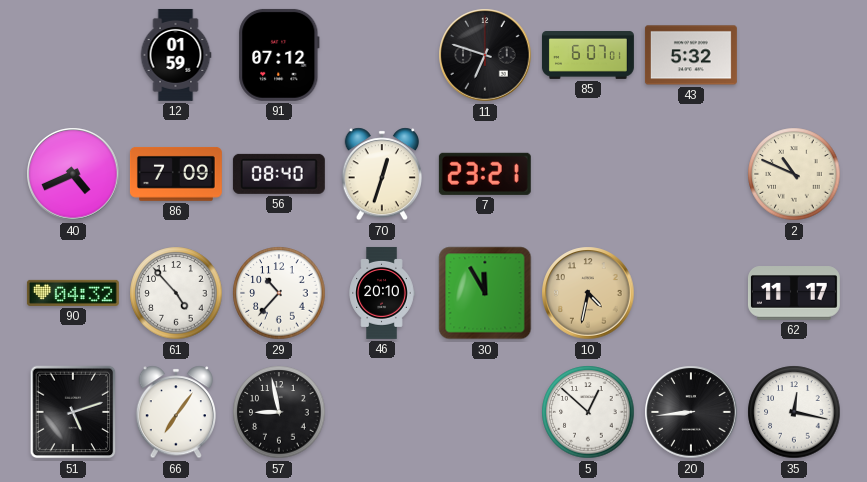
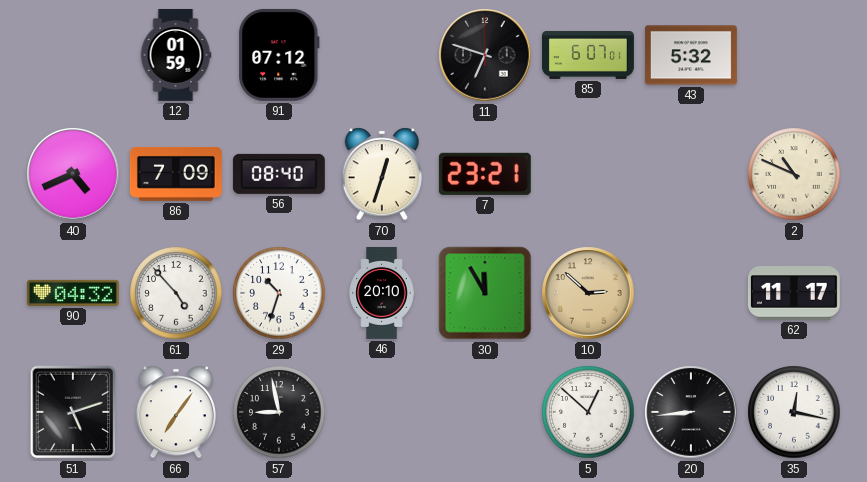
29: 10:37 -> 10:33 (279, 293)
10: 4:32 -> 2:52 (588, 293)
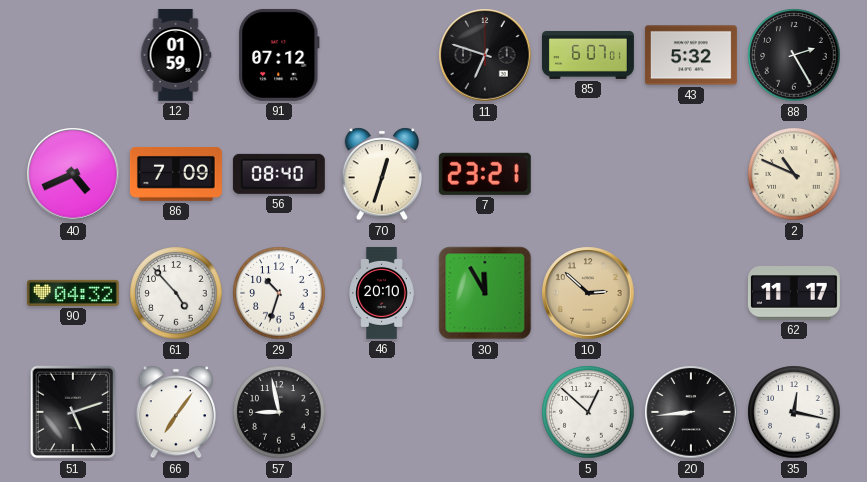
88: none -> 2:25 (794, 55)
